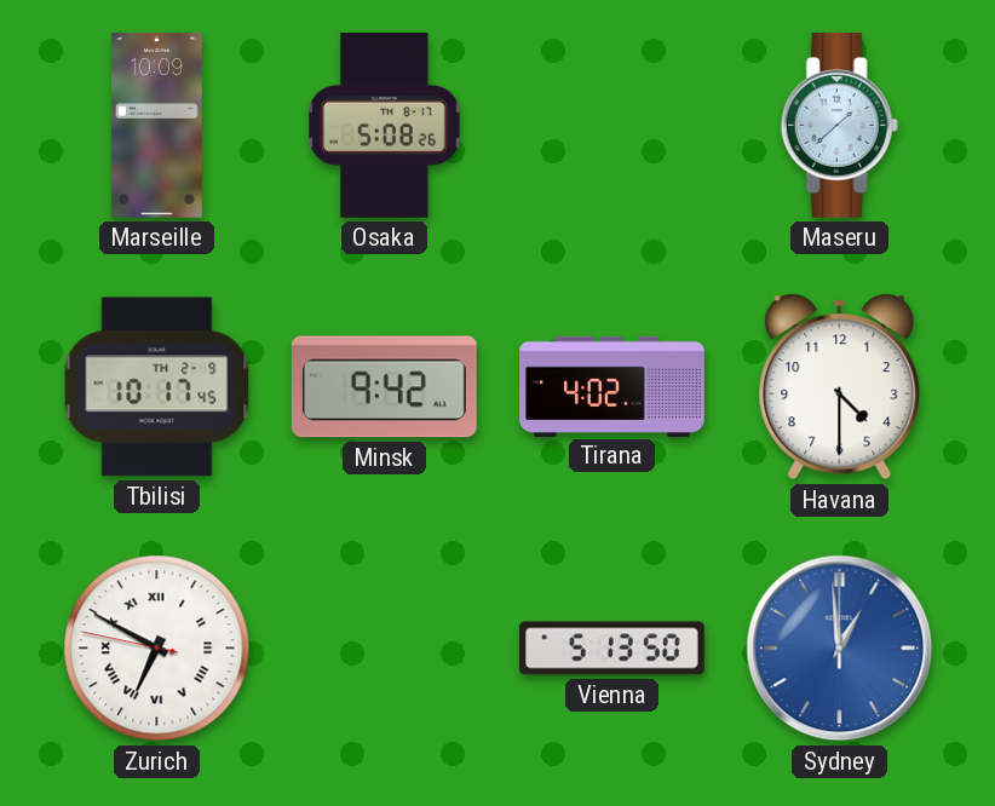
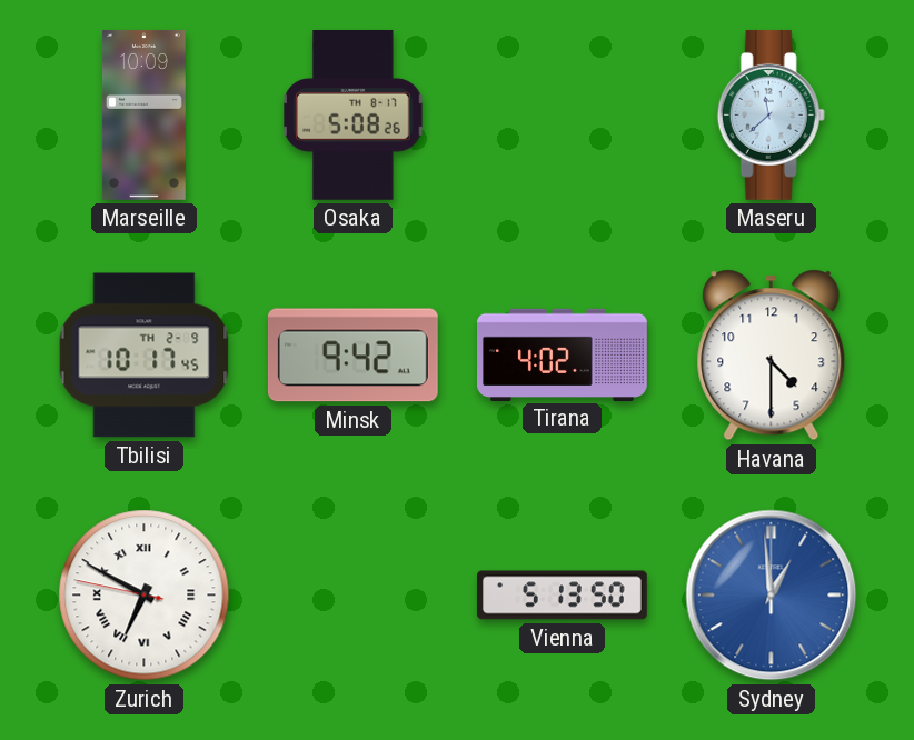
Maseru: 1:38 -> 11:38 (771, 114)
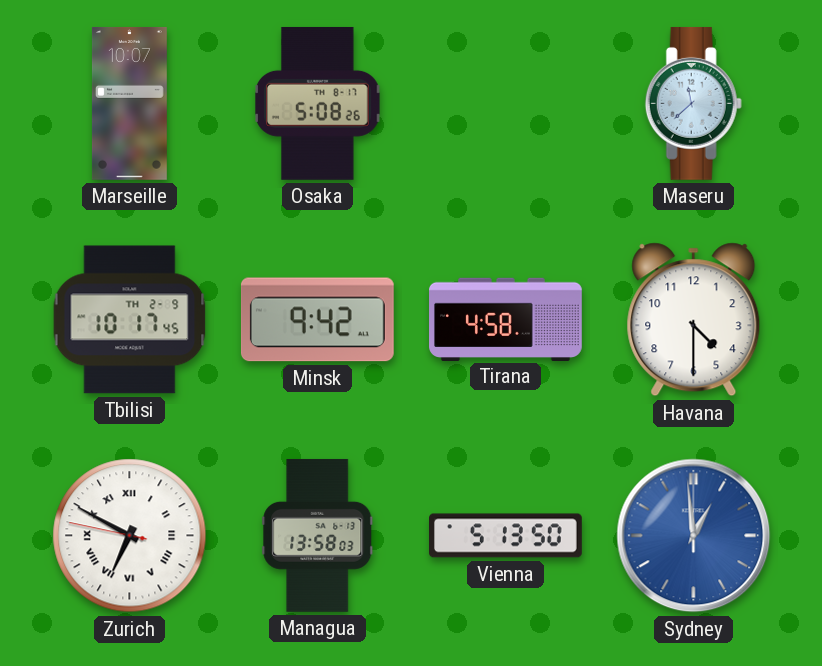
Marseille: 10:09 -> 10:07 (129, 104)
Tirana: 4:02 -> 4:58 (506, 319)
Managua: none -> 13:58 (318, 535)
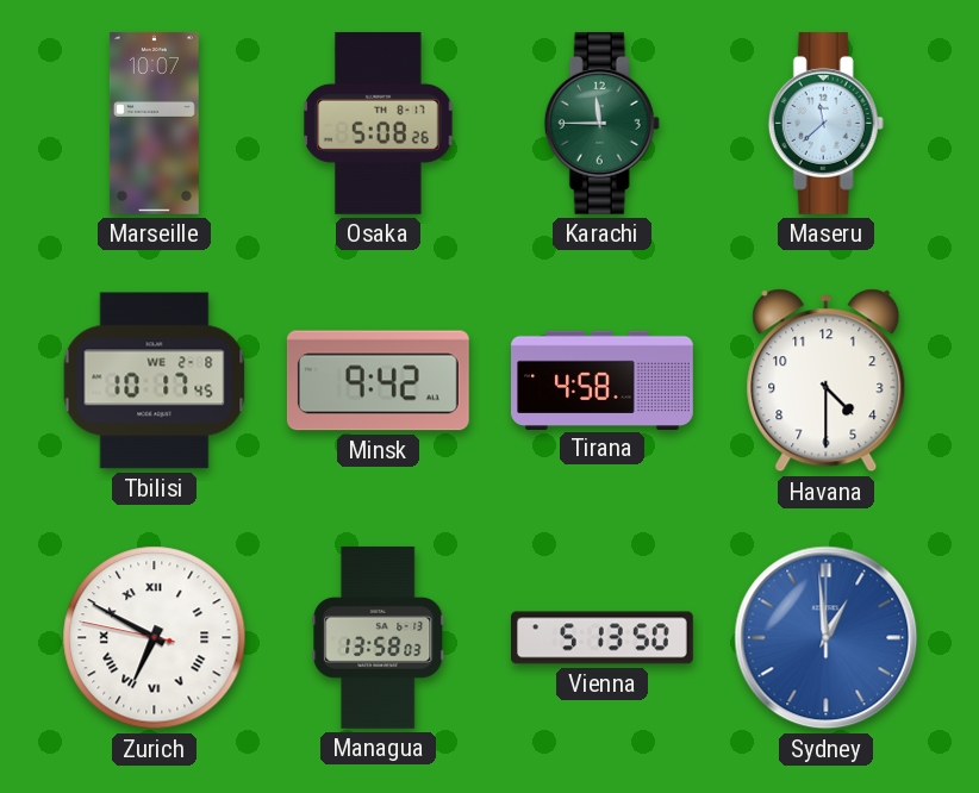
Karachi: none -> 11:45 (601, 123)
Tbilisi date: TH 2-9 -> WE 2-8 (155, 381)
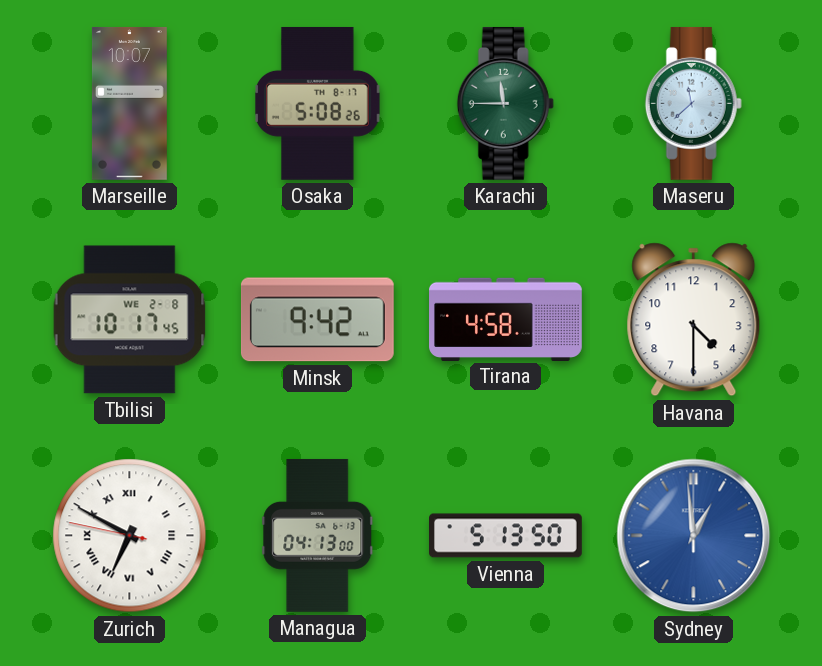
Managua: 13:58 -> 04:13 (318, 535)
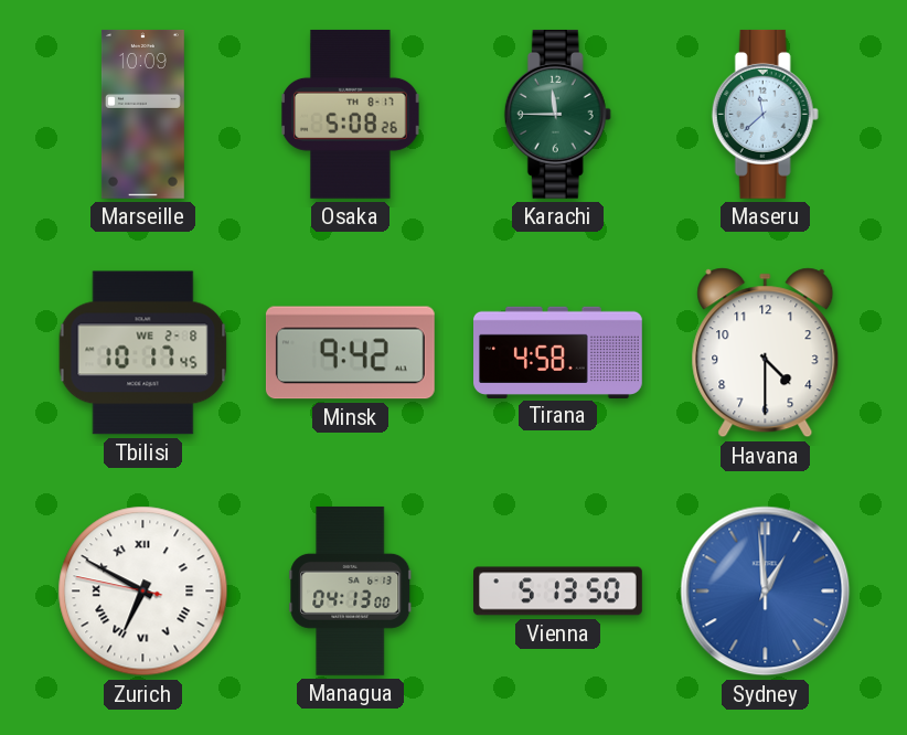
Marseille: 10:07 -> 10:09 (142, 115)
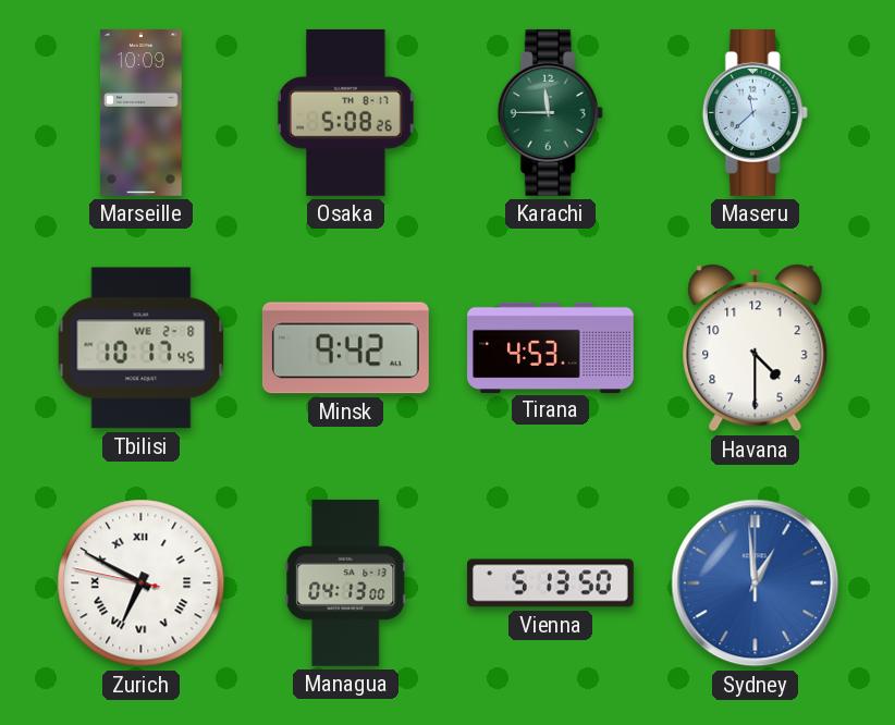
Tirana: 4:58 -> 4:53 (551, 347)
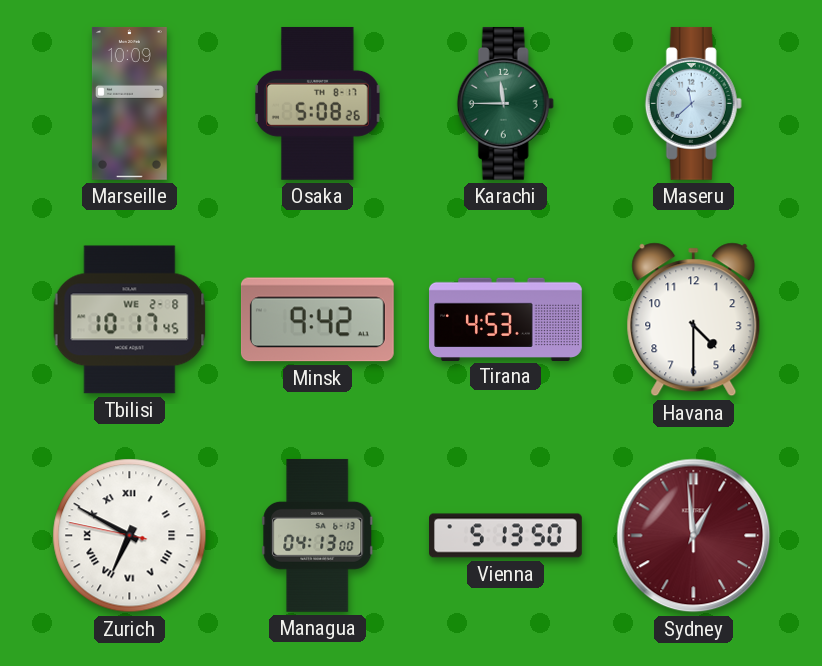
Sydney dial: blue -> burgundy (694, 536)
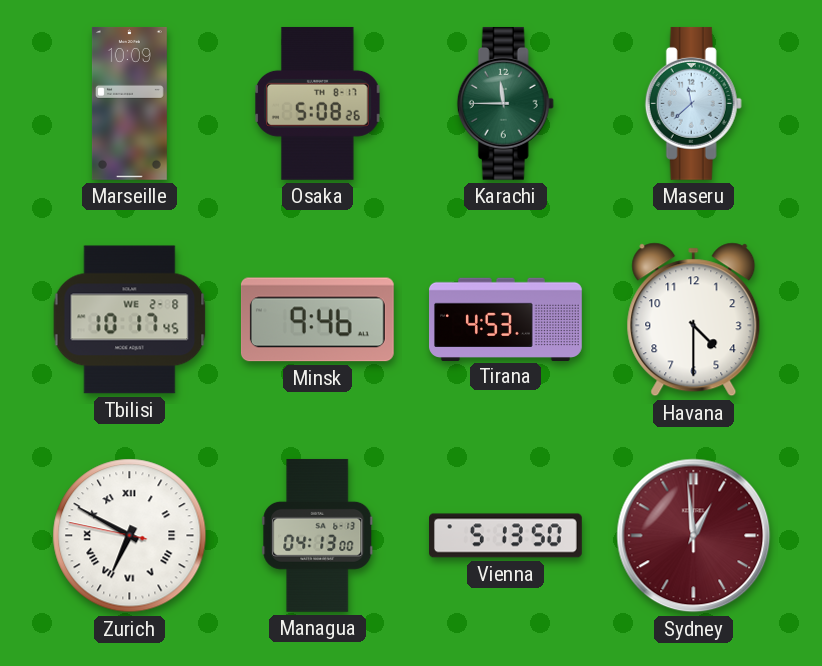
Minsk: 9:42 -> 9:46 (317, 320)
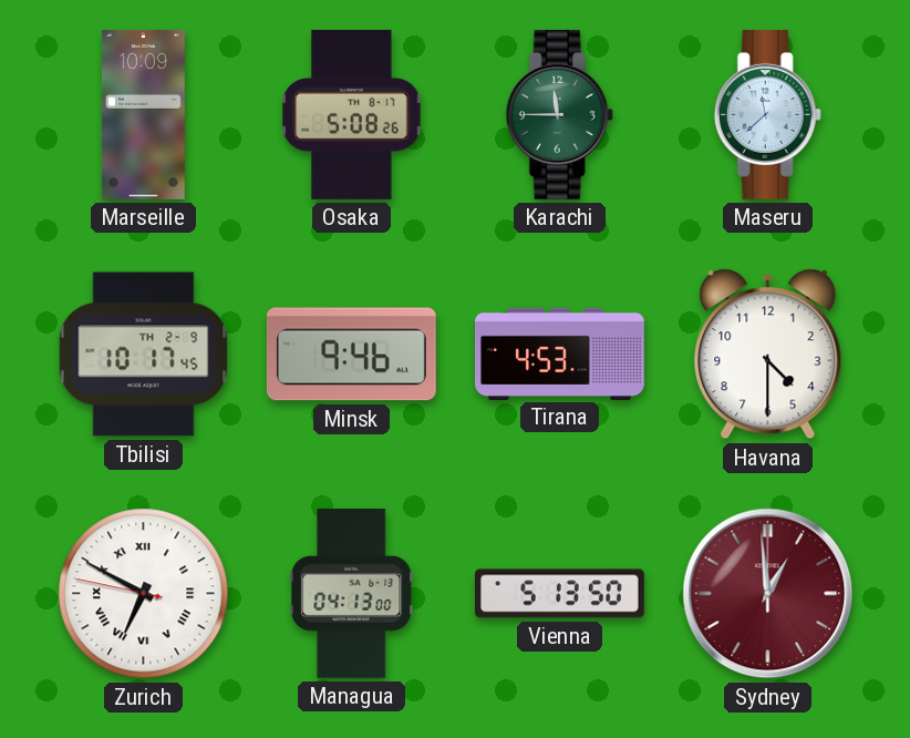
Tbilisi date: WE 2-8 -> TH 2-9 (144, 355)
